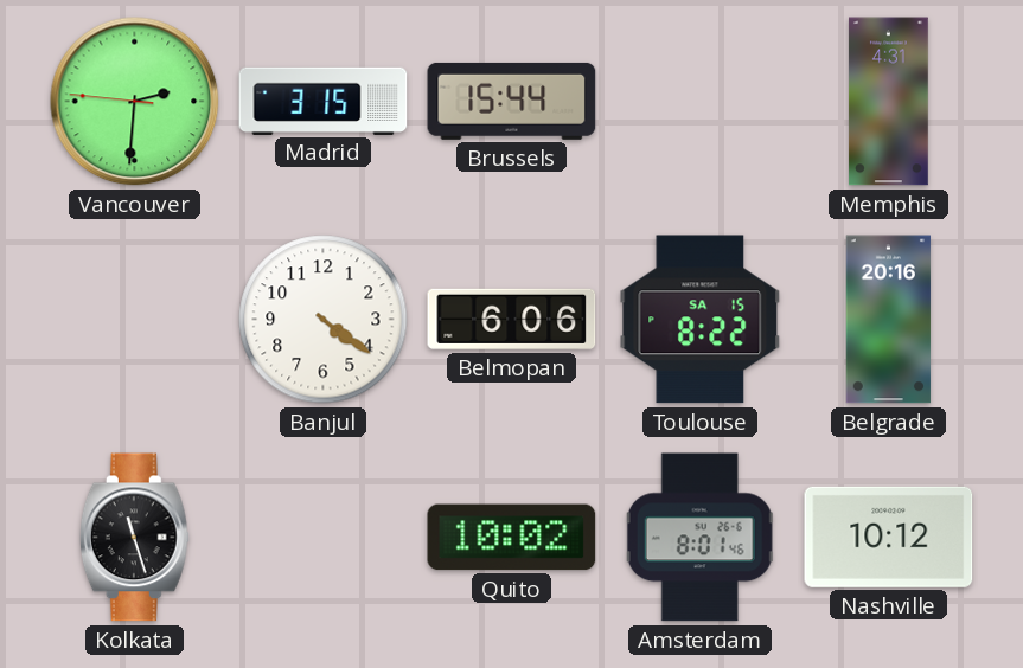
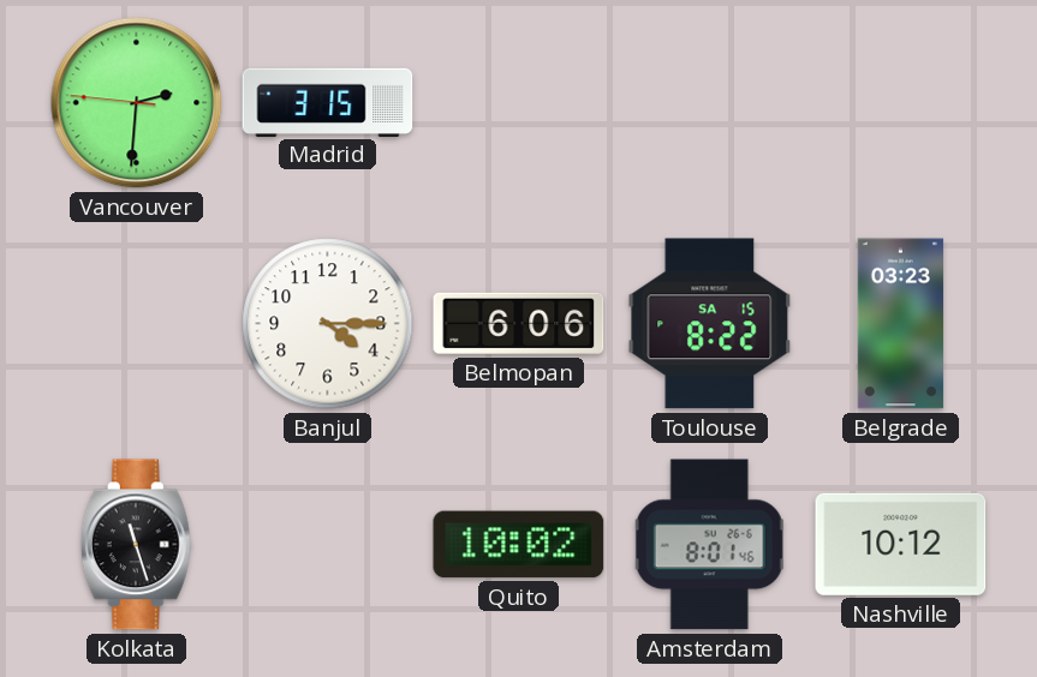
Brussels: 15:44 -> none (512, 101)
Memphis: 4:31 -> none (889, 102)
Banjul: 4:21 -> 4:15 (328, 324)
Belgrade: 20:16 -> 03:23 (900, 324)
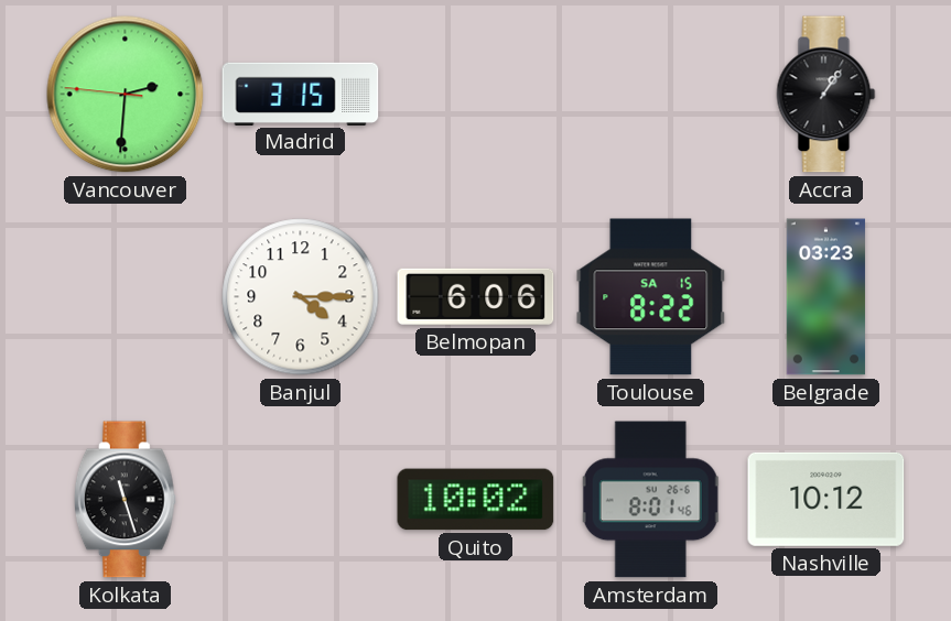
Accra: none -> 1:06 (826, 95)
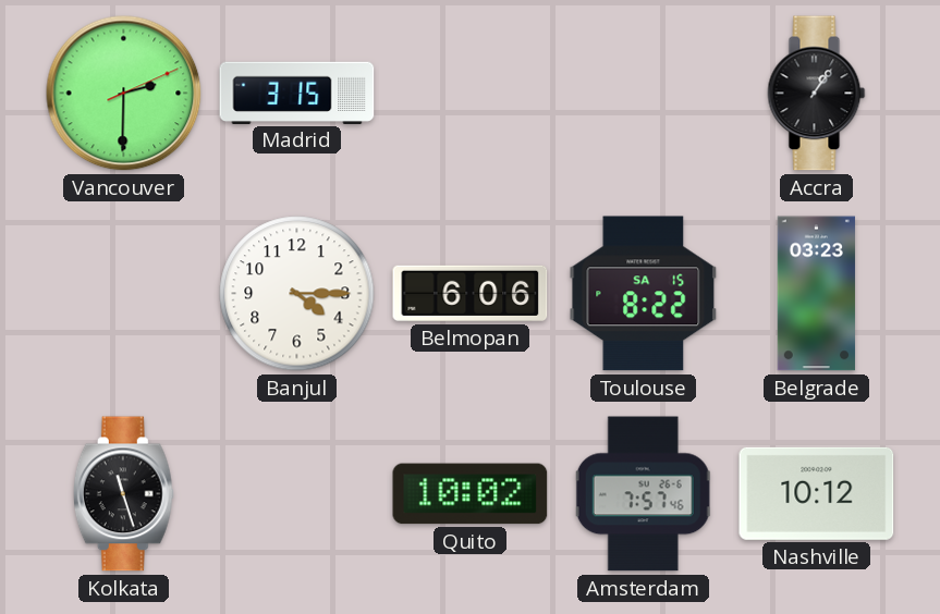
Vancouver: 2:30:46 -> 2:30:11 (124, 94)
Amsterdam: 8:01 -> 7:57 (644, 494)
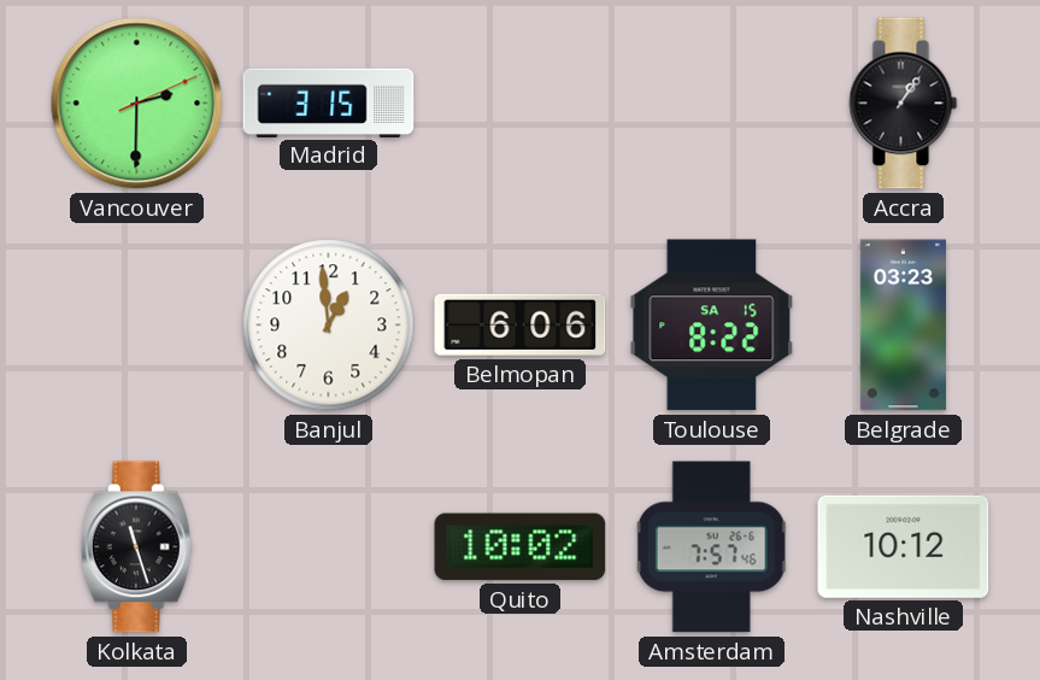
Banjul: 4:15 -> 12:59 (329, 326)
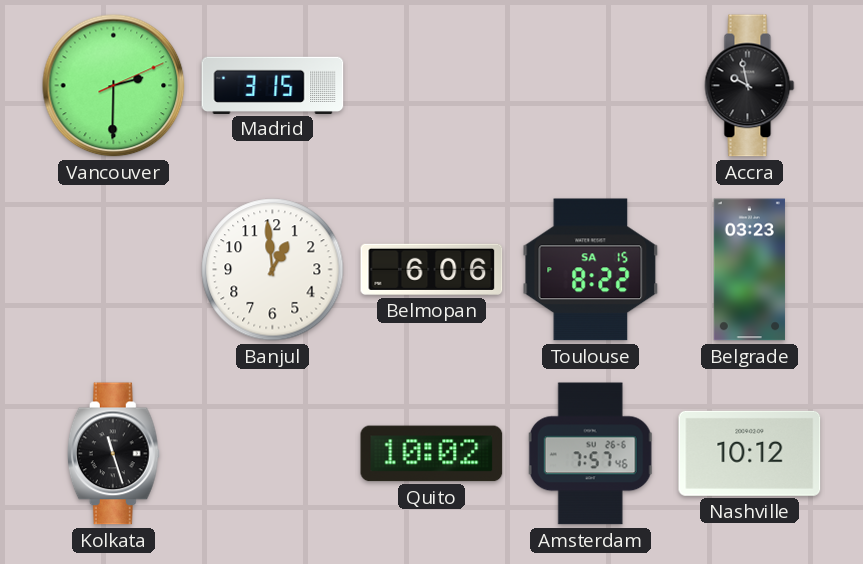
Accra: 1:06 -> 9:58 (750, 86)
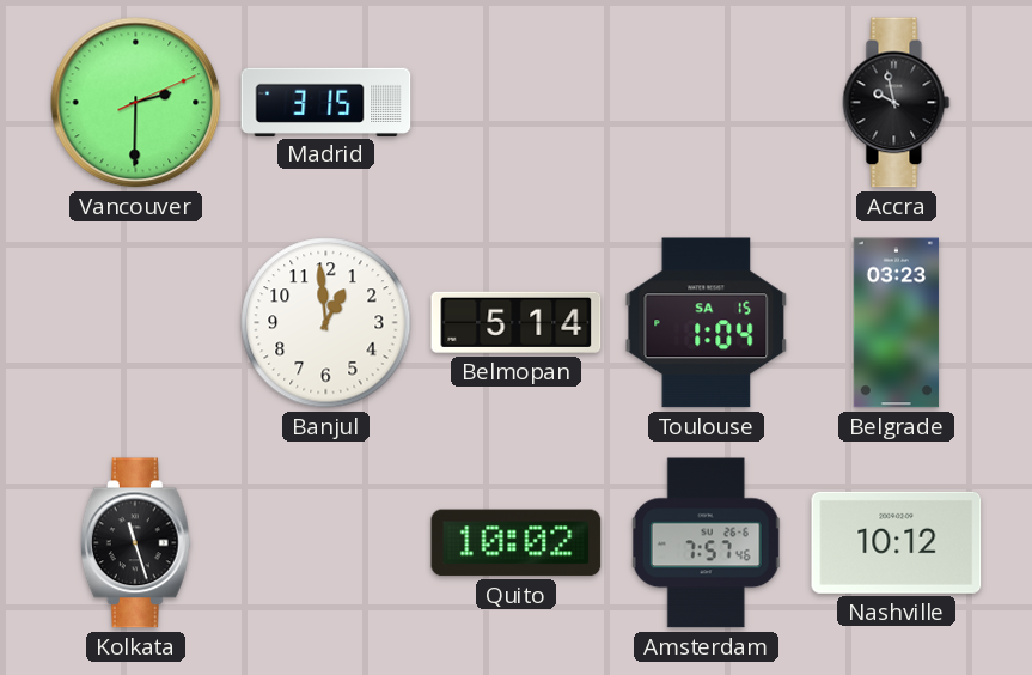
Belmopan: 6:06 -> 5:14 (517, 322)
Toulouse: 8:22 -> 1:04 (707, 323)
